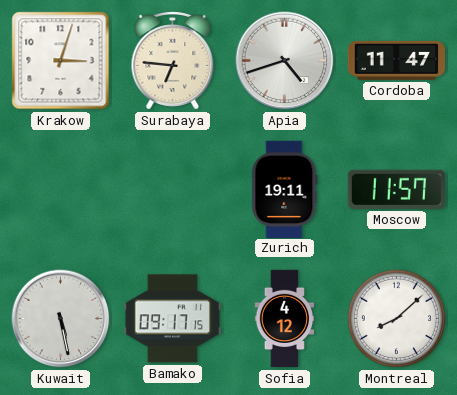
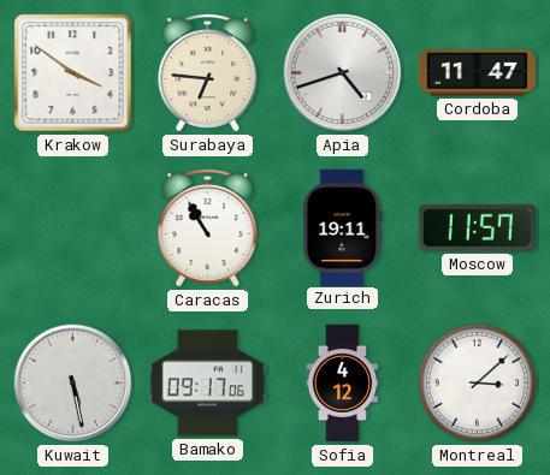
Krakow: 3:03 -> 3:51 (73, 73)
Caracas: none -> 10:55 (208, 228)
Bamako: 09:17:15 -> 09:17:06 (208, 384)
Montreal: 8:08 -> 3:08 (478, 384)
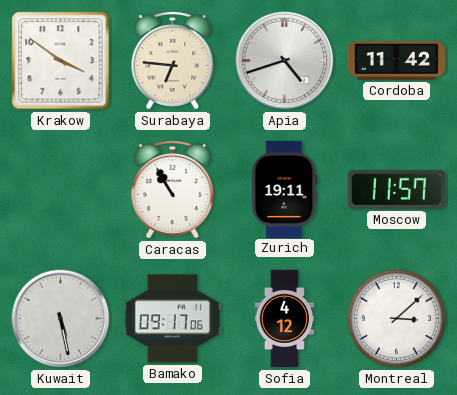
Cordoba: 11:47 -> 11:42 (397, 60)
